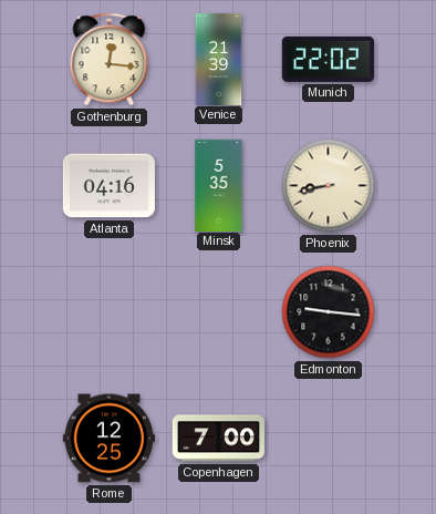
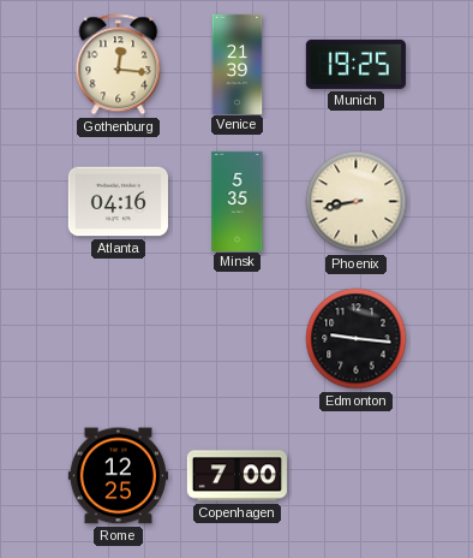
Munich: 22:02 -> 19:25 (355, 64)
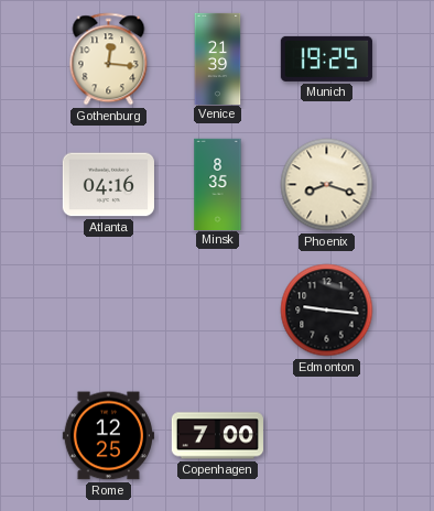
Minsk: 5:35 -> 8:35 (218, 184)
Phoenix: 8:43 -> 8:18 (327, 185)
